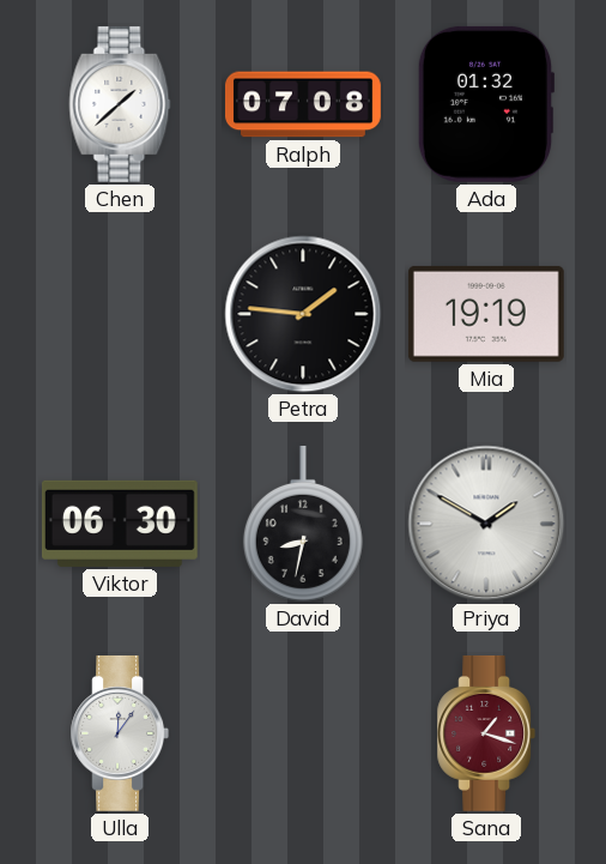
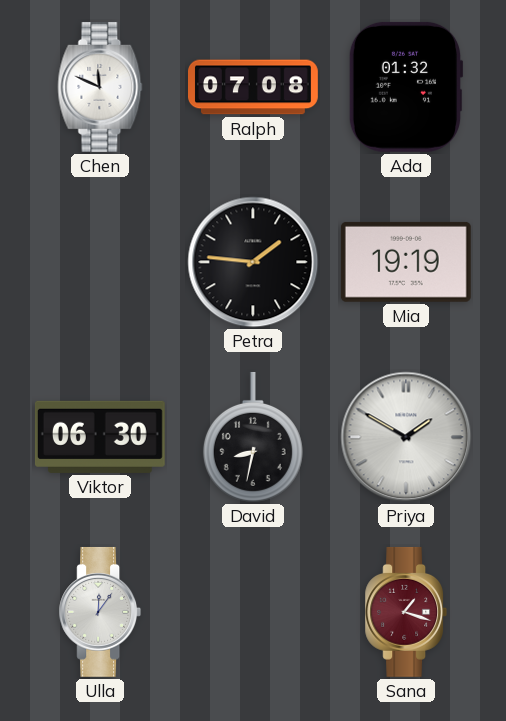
Chen: 1:38 -> 11:49 (100, 87)
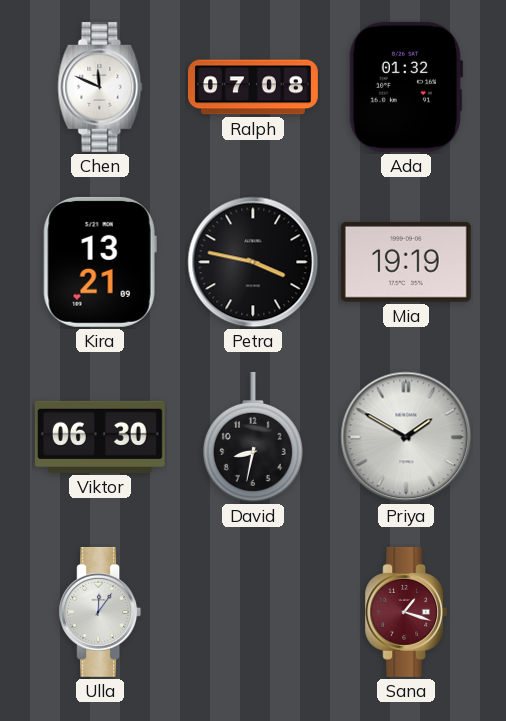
Kira: none -> 13:21 (100, 262)
Petra: 1:46 -> 3:47 (253, 262)
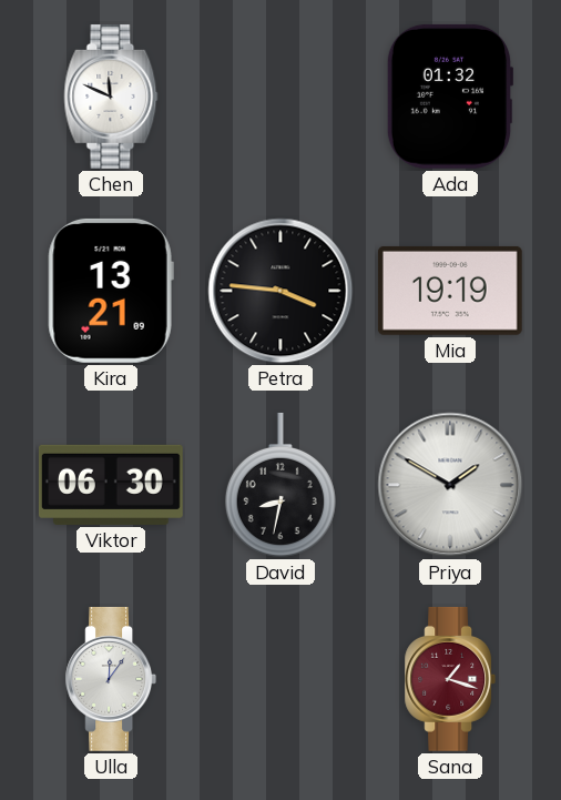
Ralph: 07:08 -> none (254, 87)
Petra: 3:47 -> 3:46 (280, 291)
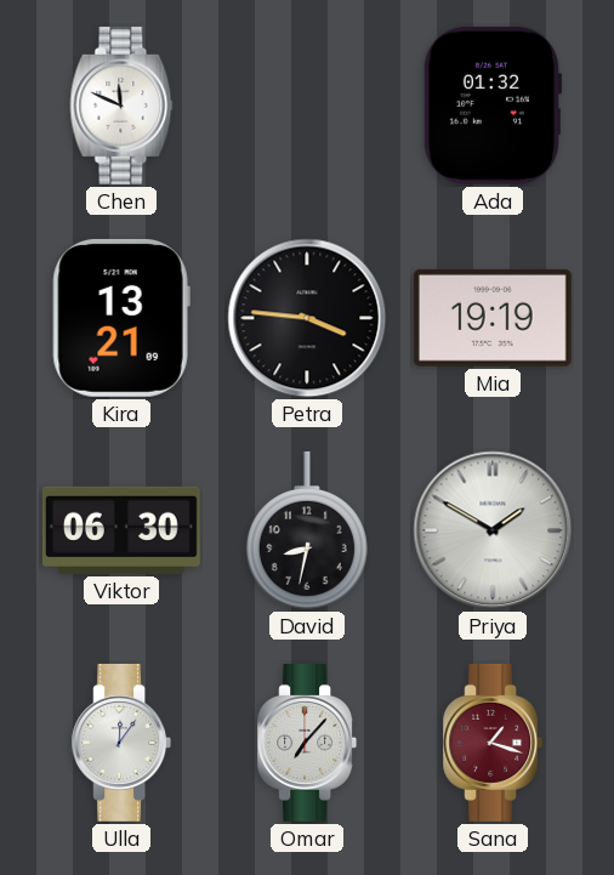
Omar: none -> 7:07 (307, 743)
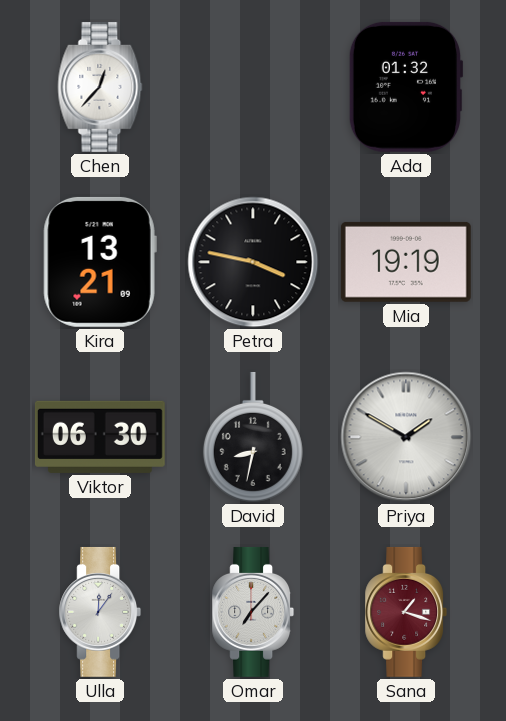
Chen: 11:49 -> 12:37 (100, 87)
Petra: 3:46 -> 3:47 (253, 262)
